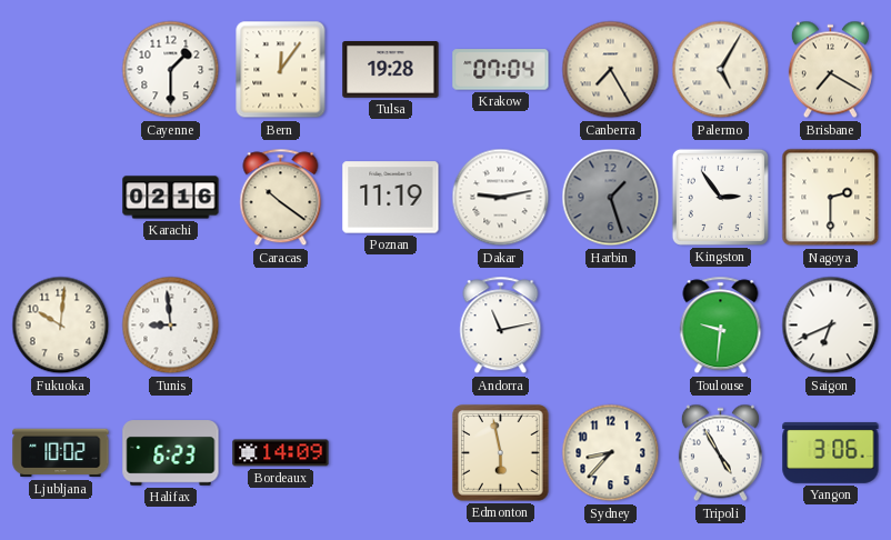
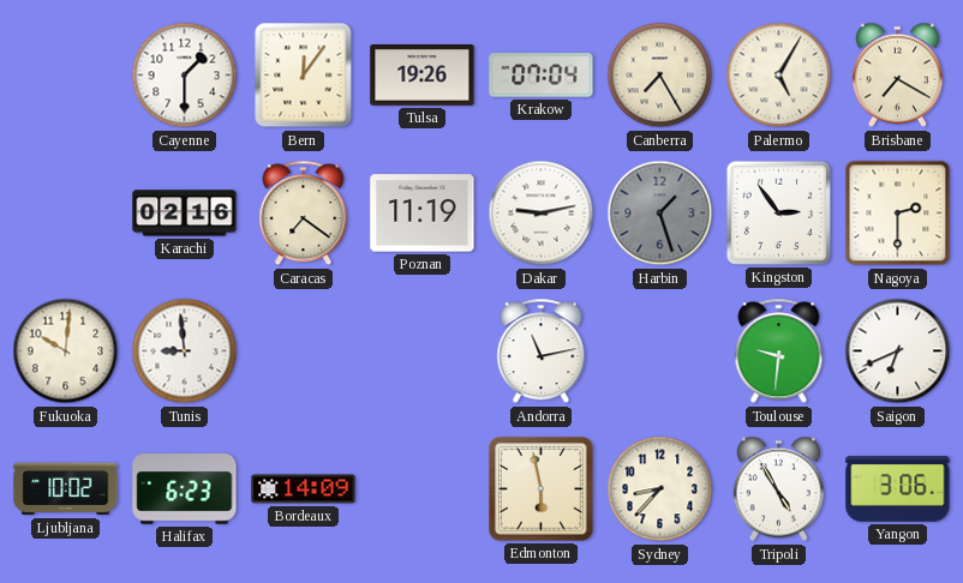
Tulsa: 19:28 -> 19:26 (423, 76)
Caracas: 10:21 -> 7:21 (304, 214)
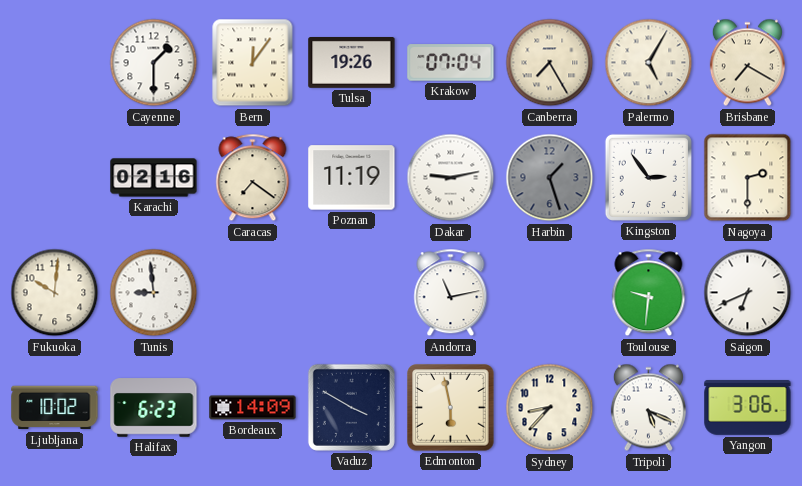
Vaduz: none -> 3:50 (351, 407)
Tripoli: 4:55 -> 5:19 (648, 408)
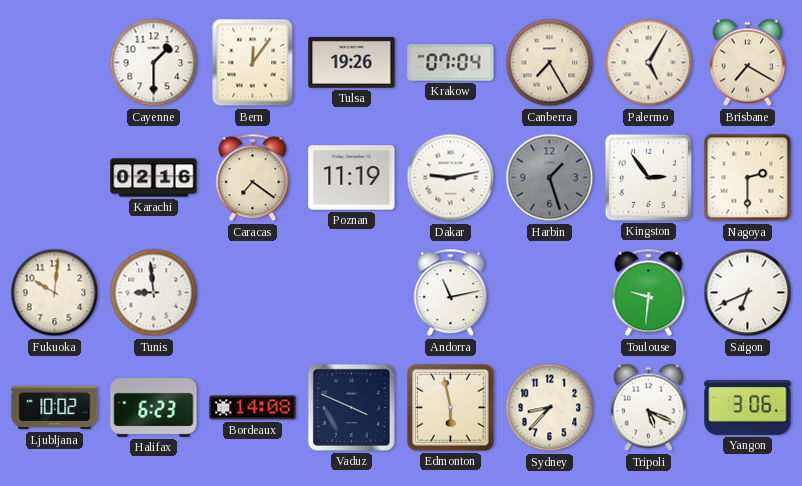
Bordeaux: 14:09 -> 14:08 (253, 408)
Vaduz: 3:50 -> 3:49 (351, 407)
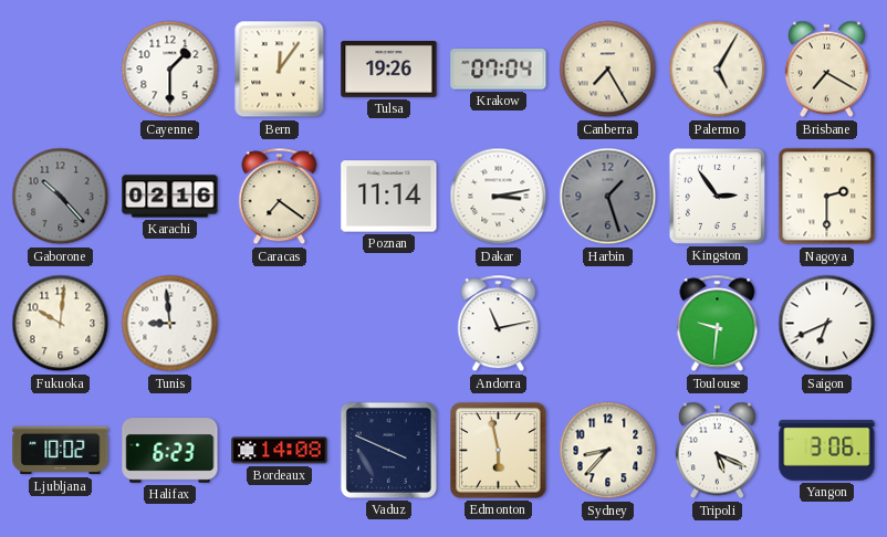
Gaborone: none -> 10:23 (61, 197)
Poznan: 11:19 -> 11:14 (389, 197)
Dakar: 9:13 -> 3:13 (499, 197)
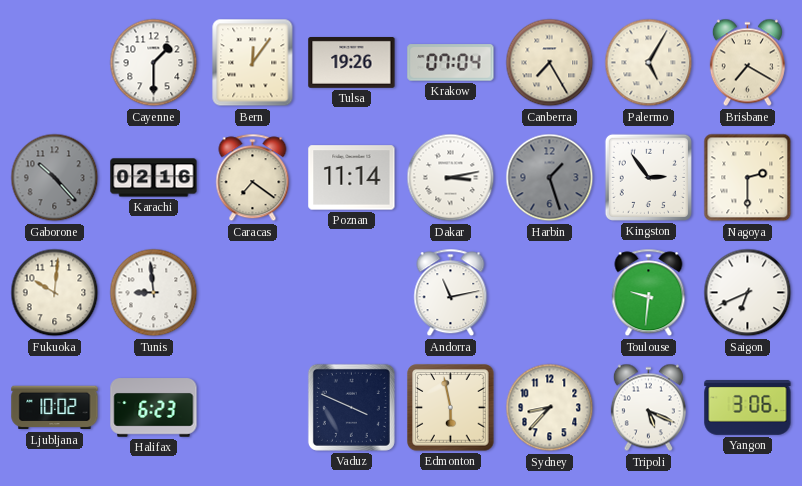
Bordeaux: 14:08 -> none (280, 451)
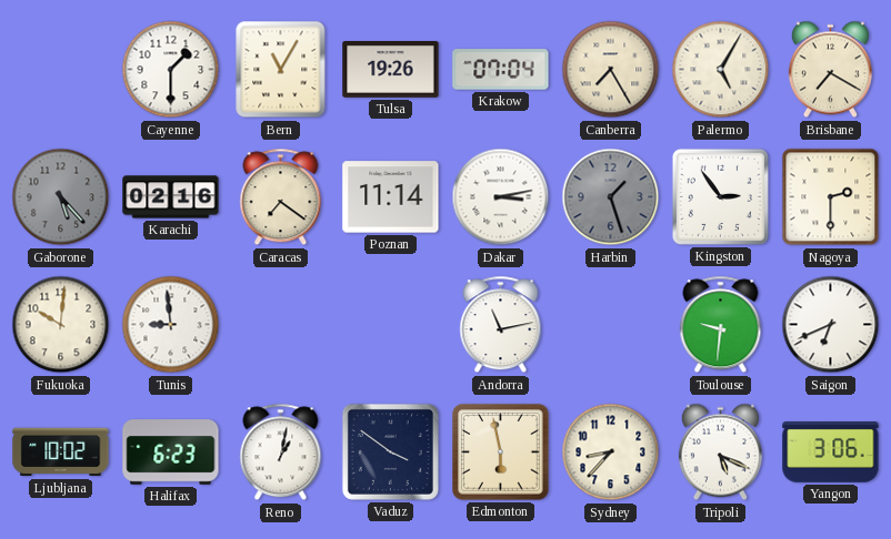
Bern: 12:06 -> 11:05 (281, 70)
Gaborone: 10:23 -> 5:23 (61, 197)
Reno: none -> 1:02 (281, 452)
Vaduz: 3:49 -> 3:51 (390, 451)
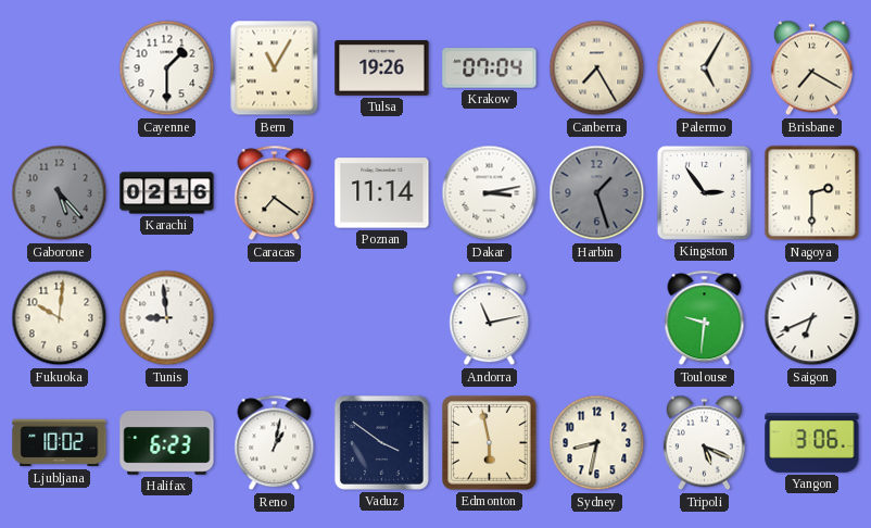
Sydney: 8:37 -> 8:32 (597, 443)
